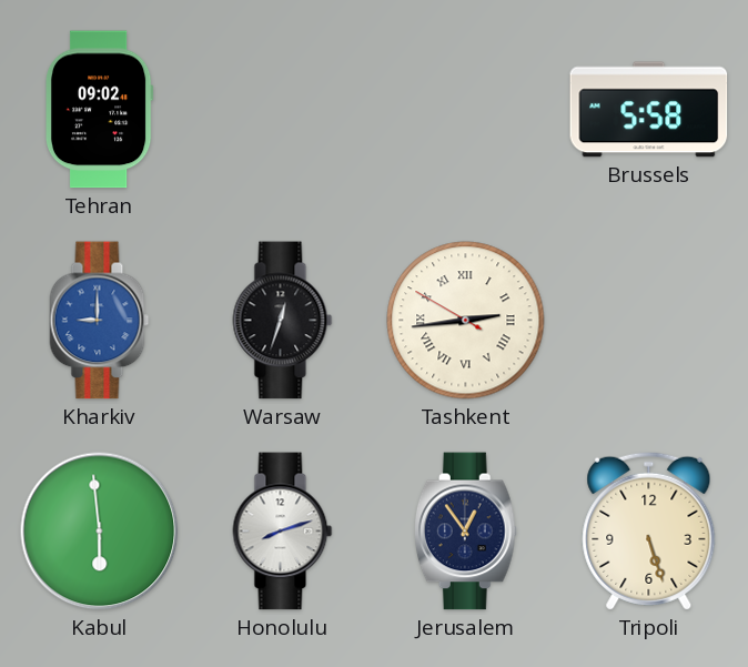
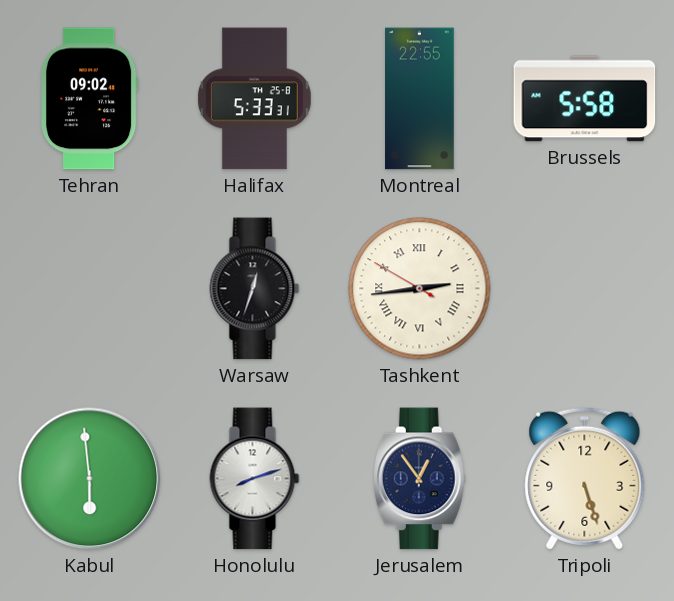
Halifax: none -> 5:33 (254, 99)
Montreal: none -> 22:55 (420, 99)
Kharkiv: 9:00 -> none (100, 321)
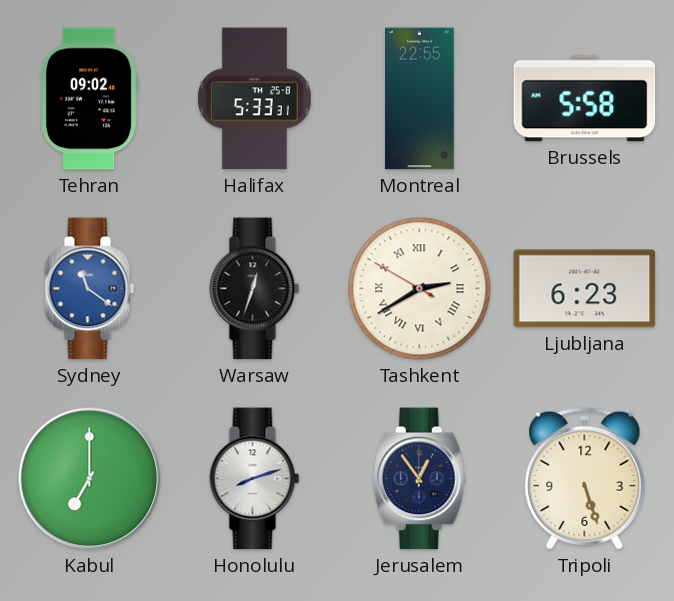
Sydney: none -> 11:21 (90, 289)
Tashkent: 2:43 -> 2:39 (420, 289)
Ljubljana: none -> 6:23 (585, 289)
Kabul: 5:59 -> 7:00 (90, 479)
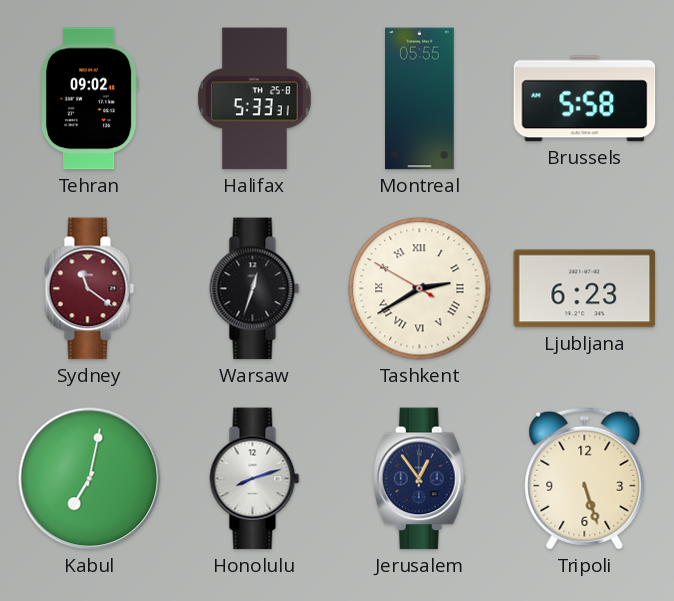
Montreal: 22:55 -> 05:55 (420, 99)
Sydney dial: blue -> burgundy (90, 289)
Kabul: 7:00 -> 7:02 (90, 479)
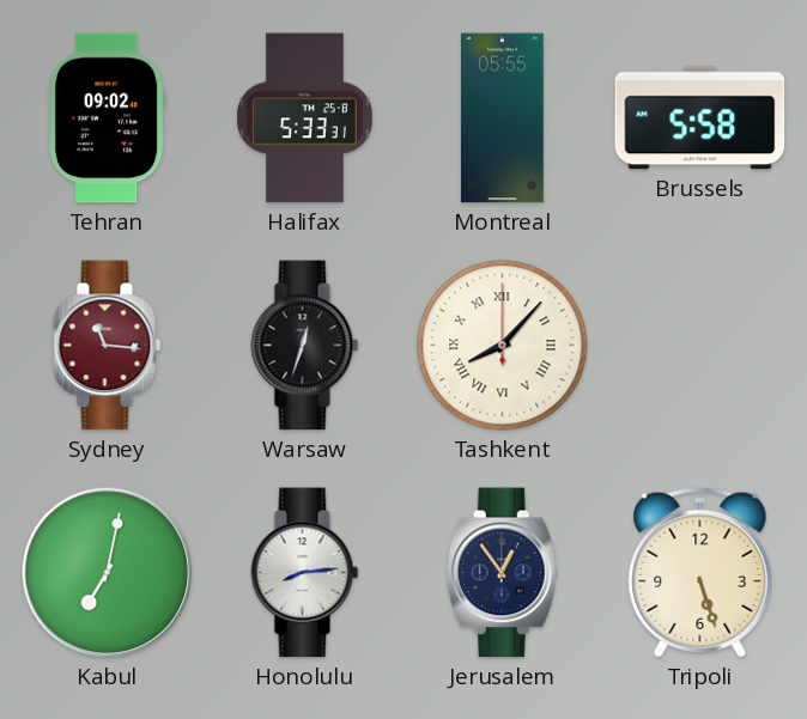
Sydney: 11:21 -> 11:16 (108, 346)
Tashkent: 2:39 -> 8:07 (503, 346)
Ljubljana: 6:23 -> none (585, 289)
Honolulu: 8:12 -> 8:14 (305, 573)
